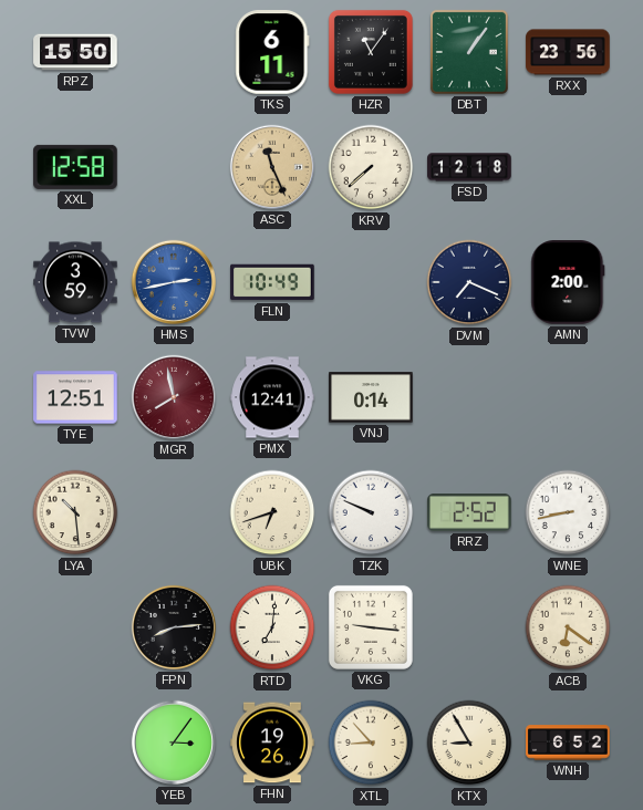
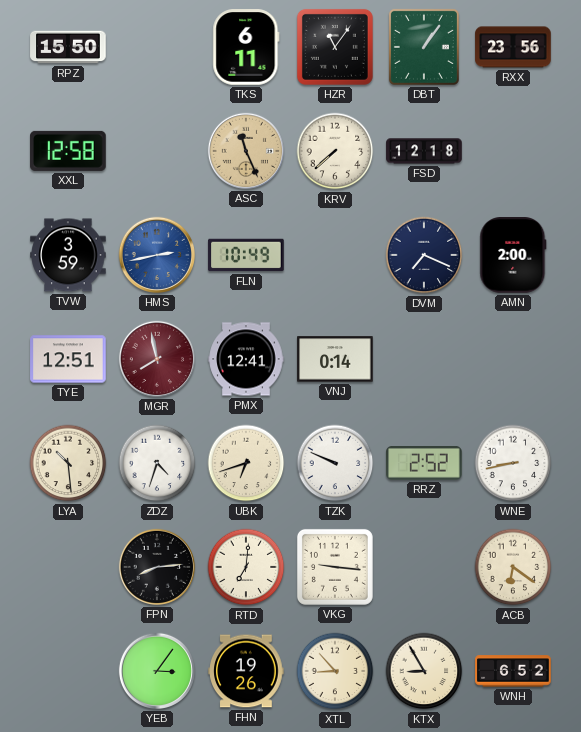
ZDZ: none -> 4:33 (157, 463)
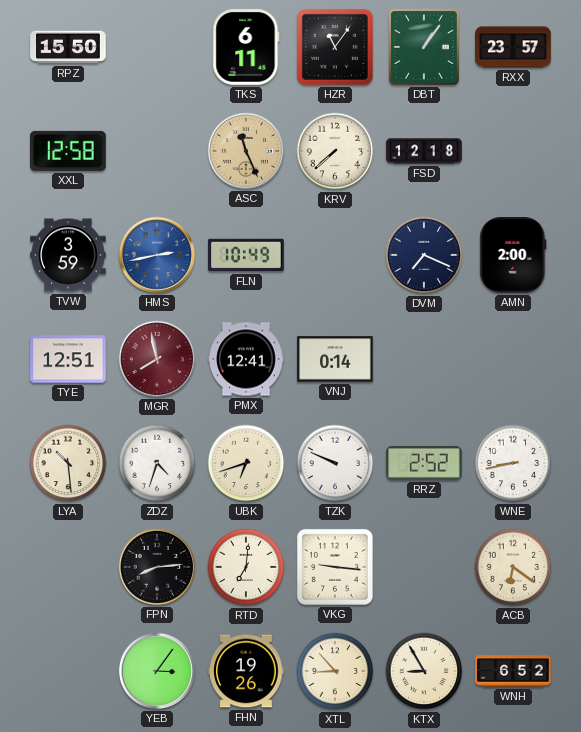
RXX: 23:56 -> 23:57 (513, 47)
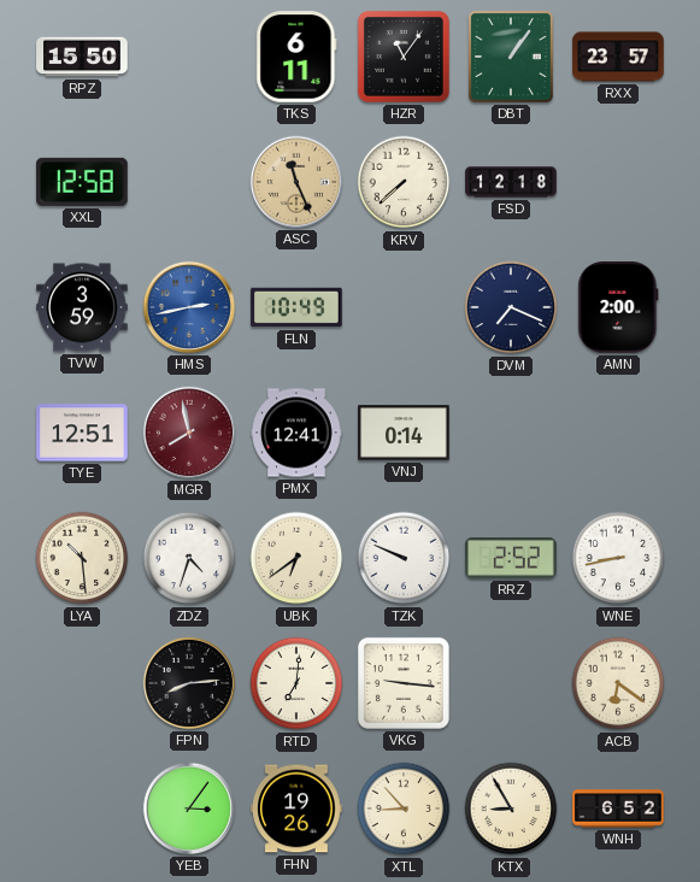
UBK: 6:42 -> 6:39 (296, 558)
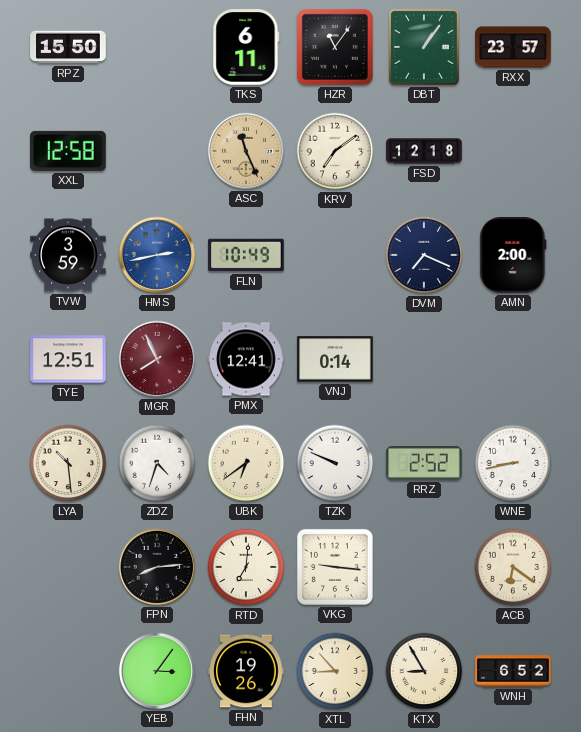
KRV: 7:38 -> 7:09 (335, 151)
MGR: 7:58 -> 7:56 (156, 359)
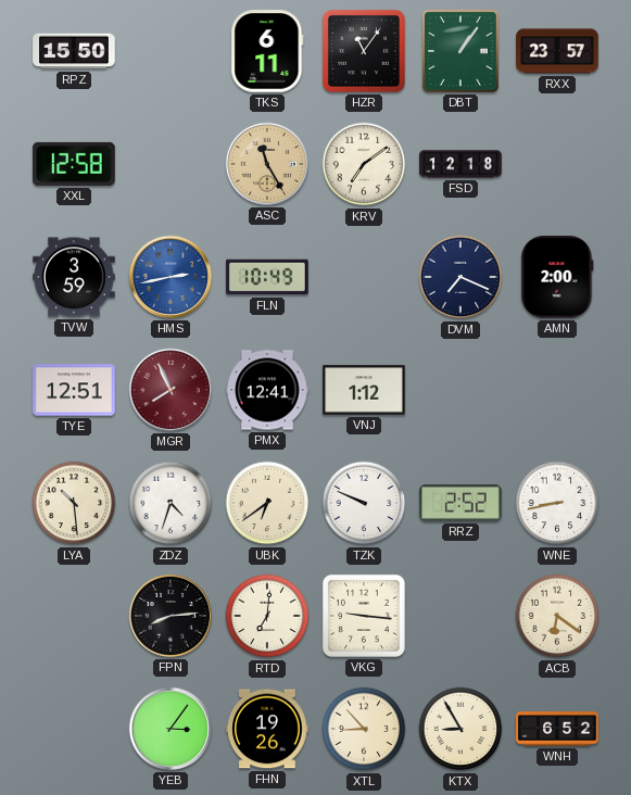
ASC: 11:26 -> 11:25 (266, 164)
VNJ: 0:14 -> 1:12 (364, 390)
